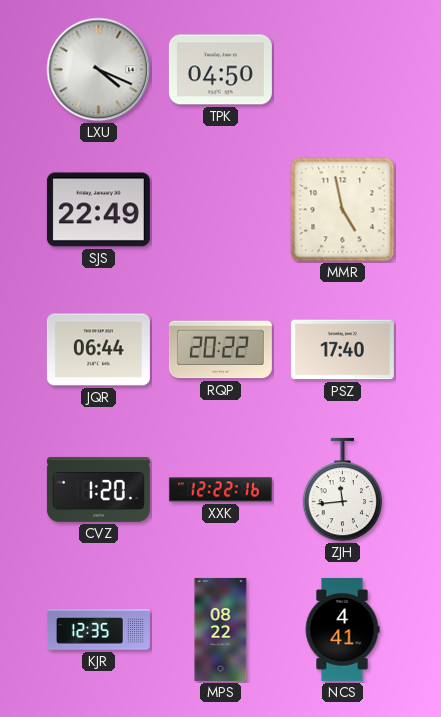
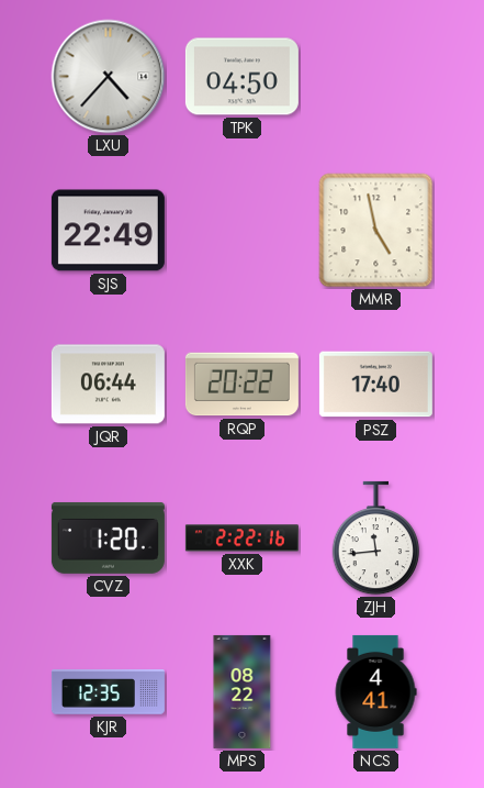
LXU: 4:19 -> 4:37 (109, 77)
XXK: 12:22 -> 2:22 (241, 539)
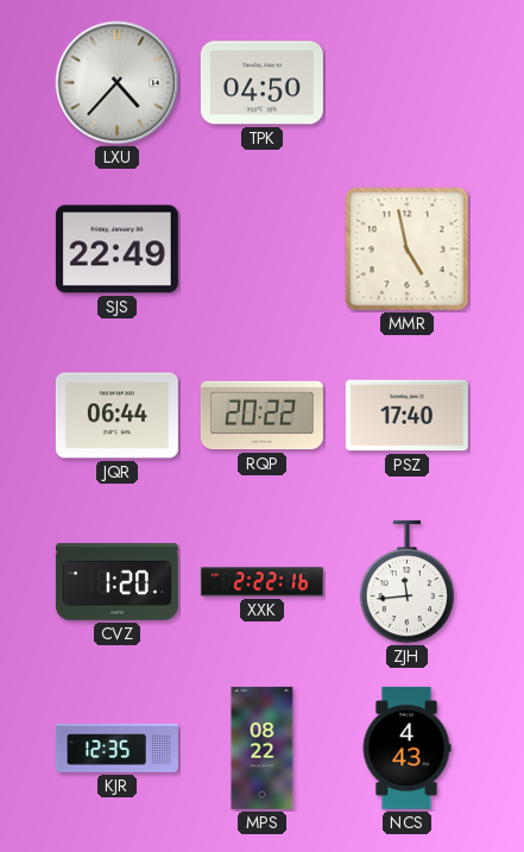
NCS: 4:41 -> 4:43 (406, 747)
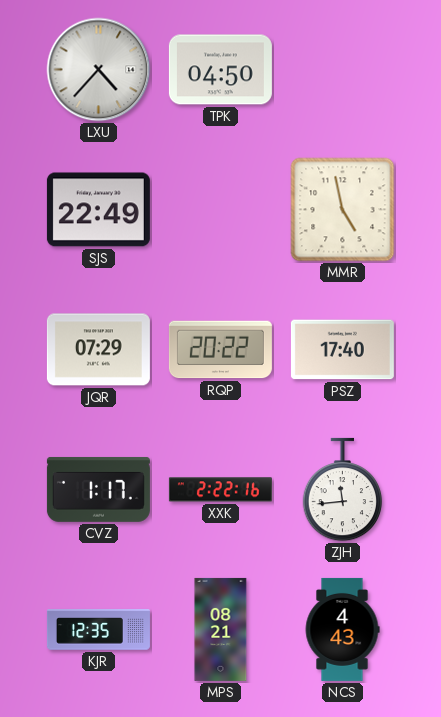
JQR: 06:44 -> 07:29 (98, 350)
CVZ: 1:20 -> 1:17 (98, 489)
MPS: 08:22 -> 08:21 (221, 629)
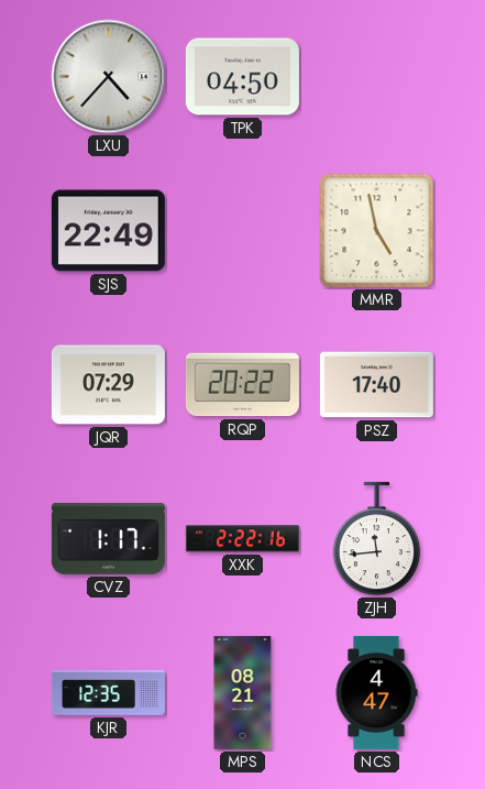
NCS: 4:43 -> 4:47 (376, 692)
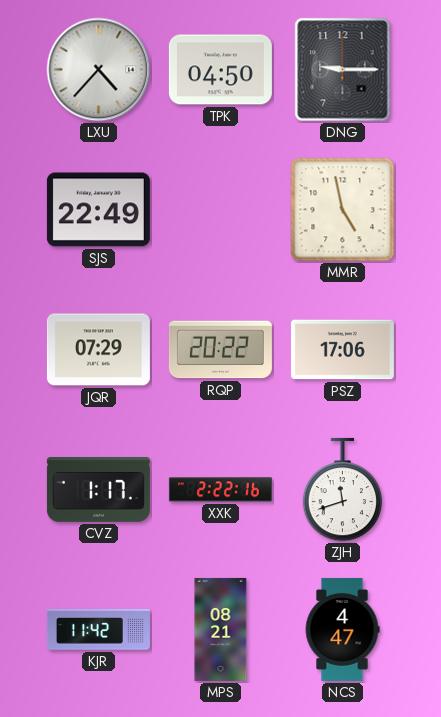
DNG: none -> 9:15 (343, 70)
PSZ: 17:40 -> 17:06 (342, 350)
ZJH: 11:44 -> 11:42 (343, 490)
KJR: 12:35 -> 11:42 (98, 630)
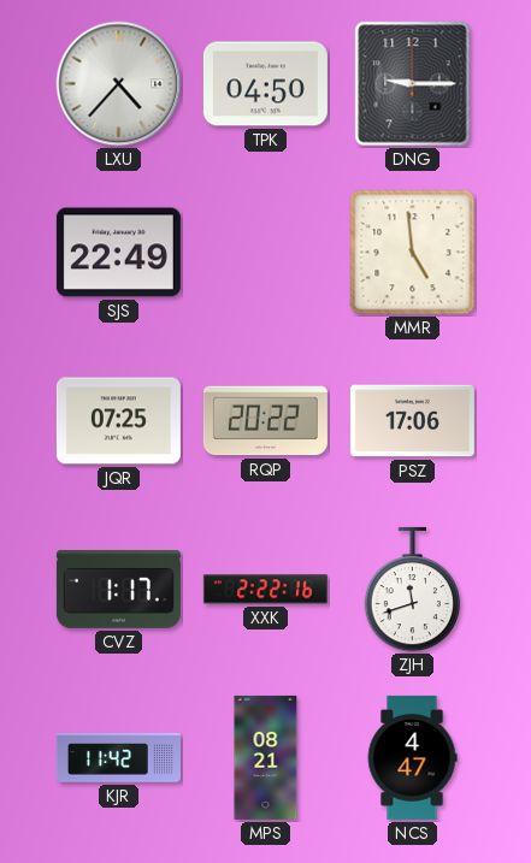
MMR: 4:58 -> 4:59 (413, 253)
JQR: 07:29 -> 07:25 (118, 421)
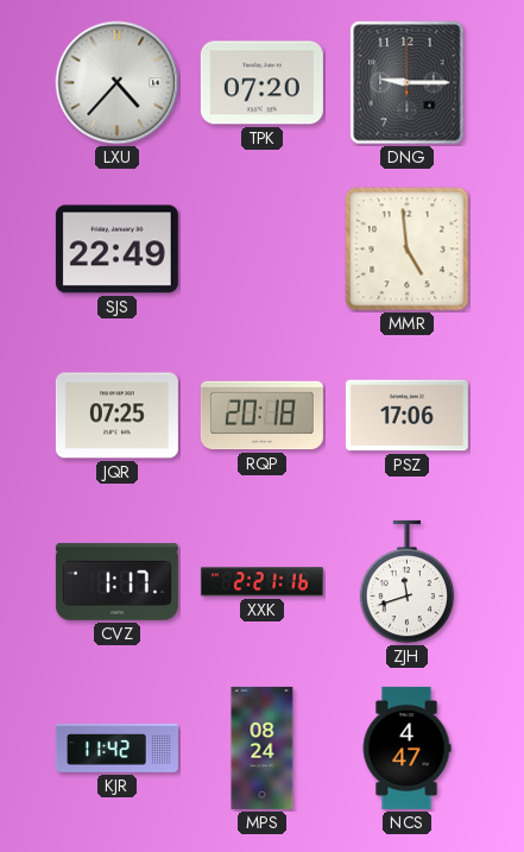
TPK: 04:50 -> 07:20 (261, 83)
RQP: 20:22 -> 20:18 (261, 416)
XXK: 2:22 -> 2:21 (261, 582)
MPS: 08:21 -> 08:24 (263, 747)
